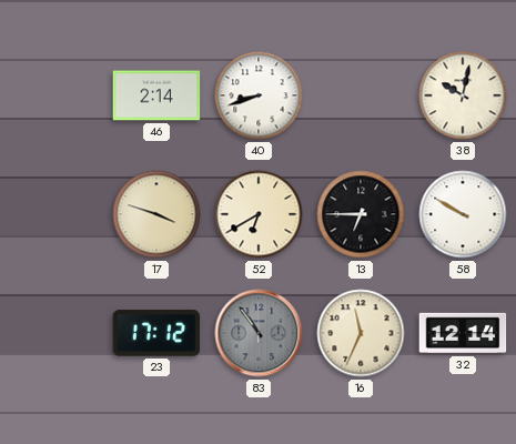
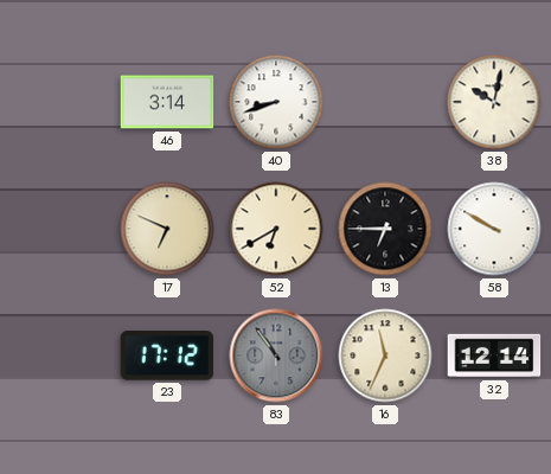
46: 2:14 -> 3:14 (167, 102)
17: 3:48 -> 6:49 (167, 229)
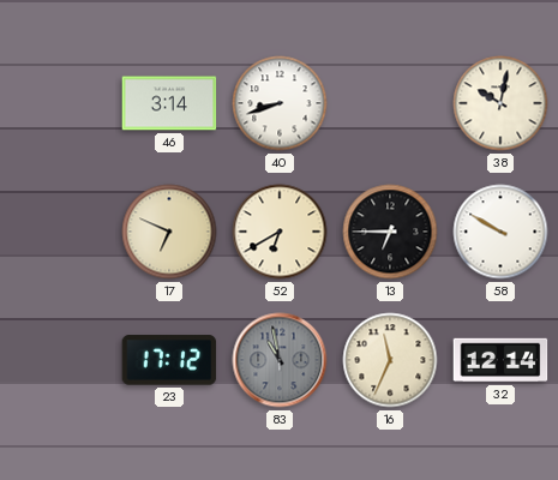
83: 10:54 -> 10:58 (280, 360)
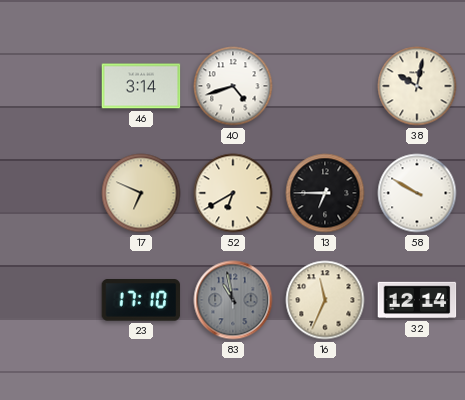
40: 8:42 -> 4:42 (233, 86)
23: 17:12 -> 17:10 (141, 300)
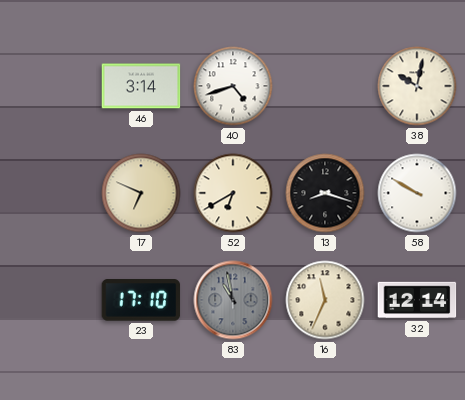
13: 6:45 -> 8:18 (325, 193)
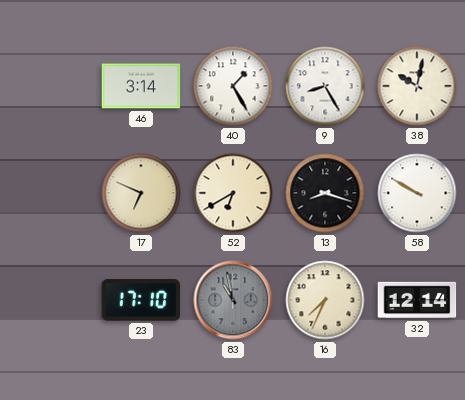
40: 4:42 -> 1:25 (233, 86)
9: none -> 8:25 (325, 86)
16: 11:34 -> 7:34 (325, 300)
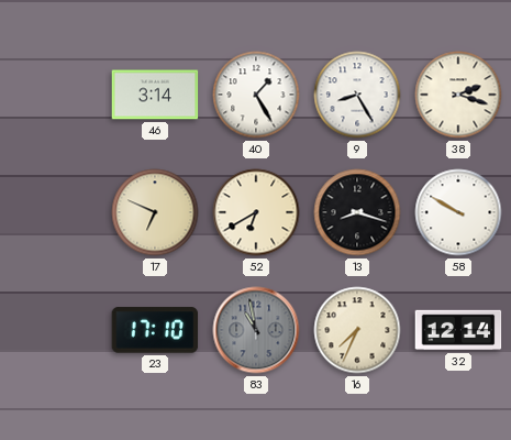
38: 10:02 -> 2:18 (458, 95)
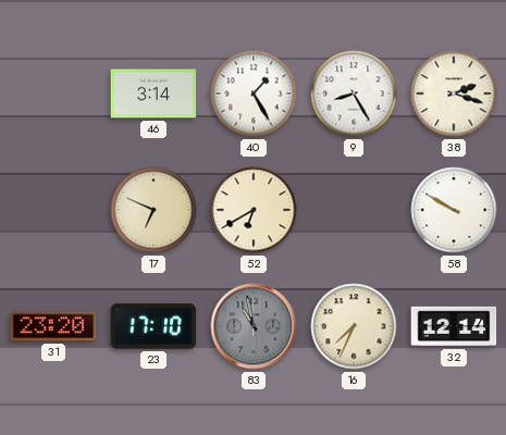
13: 8:18 -> none (357, 212)
31: none -> 23:20 (53, 326)
